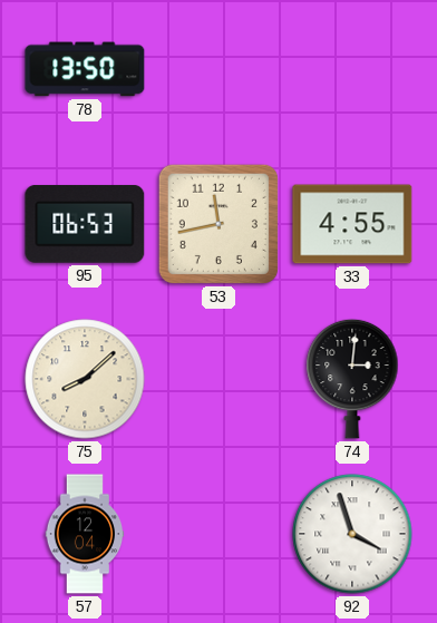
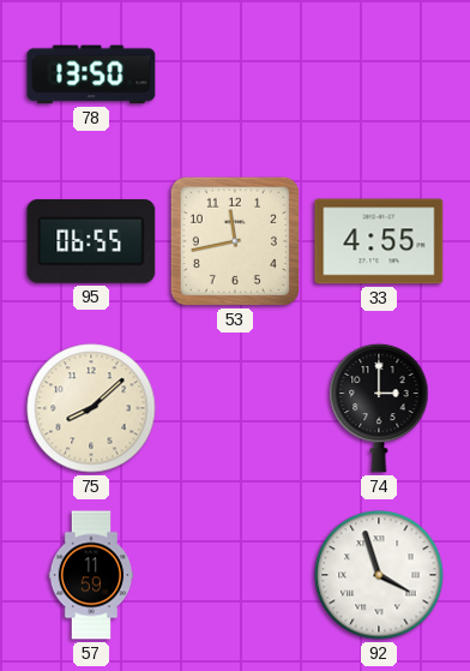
95: 06:53 -> 06:55 (91, 241)
74: 3:01 -> 3:00 (379, 408)
57: 12:04 -> 11:59 (91, 575)
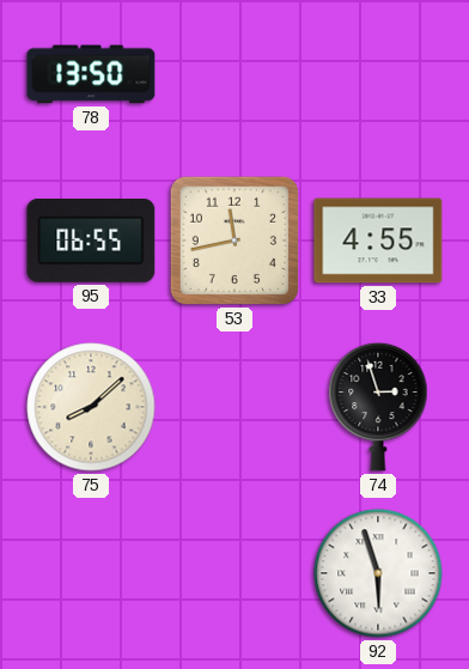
74: 3:00 -> 2:57 (378, 407)
57: 11:59 -> none (91, 575)
92: 3:57 -> 5:57 (378, 573)
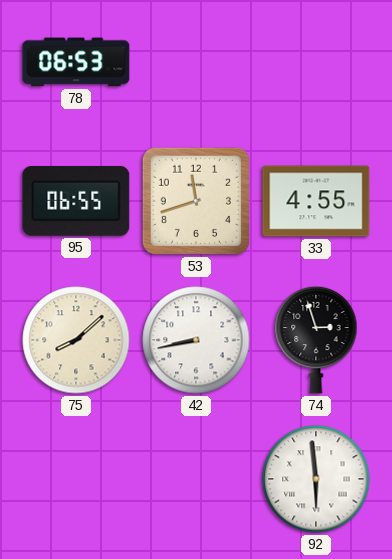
78: 13:50 -> 06:53 (76, 62)
53: 11:43 -> 11:42 (196, 201)
42: none -> 8:43 (196, 340)
92: 5:57 -> 5:59 (316, 479)
